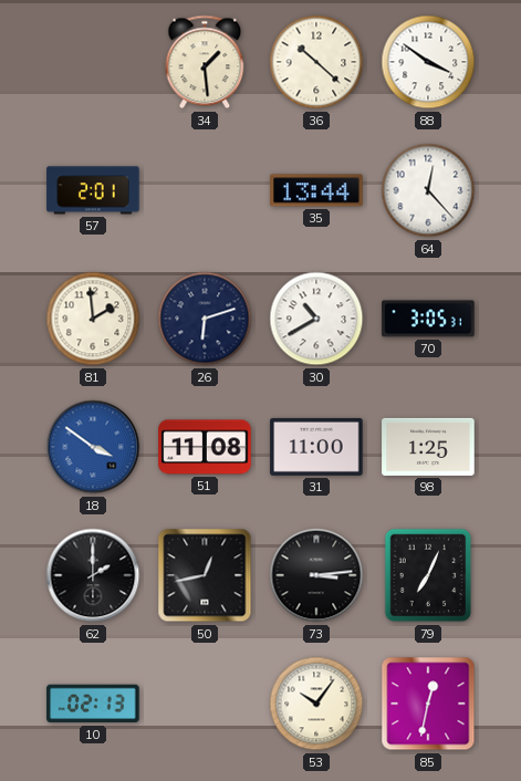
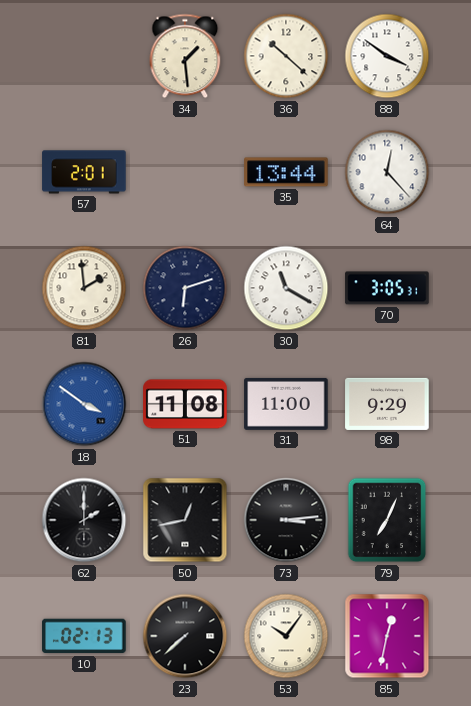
30: 10:40 -> 11:20 (286, 288)
98: 1:25 -> 9:29 (387, 404)
23: none -> 7:38 (185, 636)
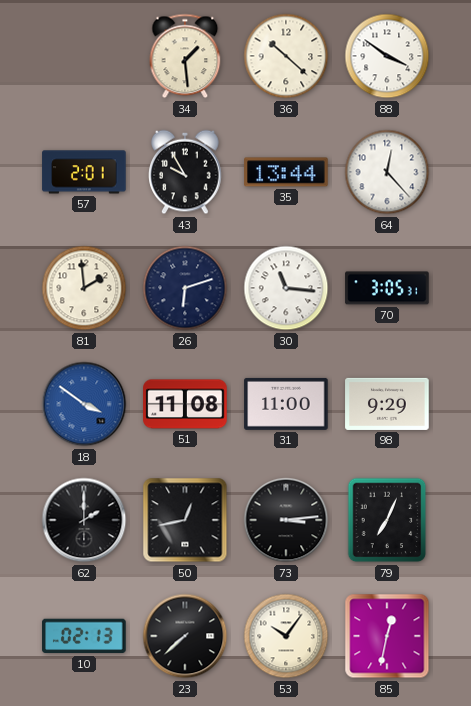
43: none -> 9:55 (185, 172)
30: 11:20 -> 11:16 (286, 288)
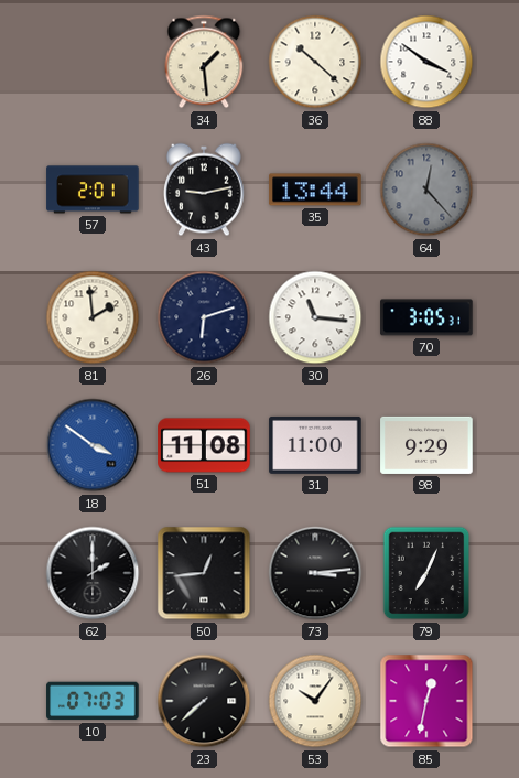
43: 9:55 -> 9:13 (204, 190)
64 dial: white -> grey (426, 190)
50: 12:43 -> 12:44 (204, 573)
10: 02:13 -> 07:03 (93, 701)
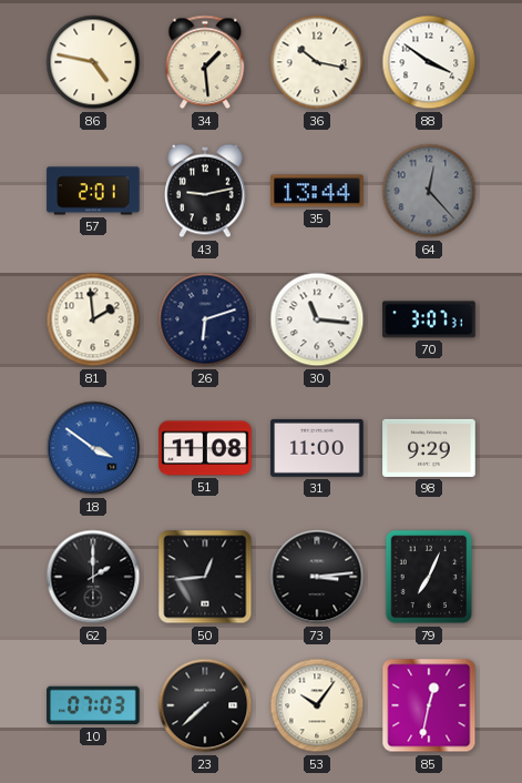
86: none -> 4:47 (93, 62)
36: 10:22 -> 10:17 (317, 62)
70: 3:05 -> 3:07 (429, 319)
